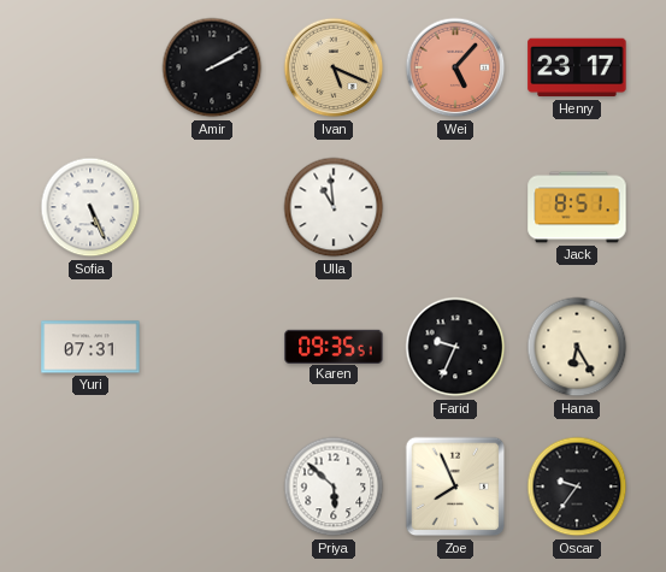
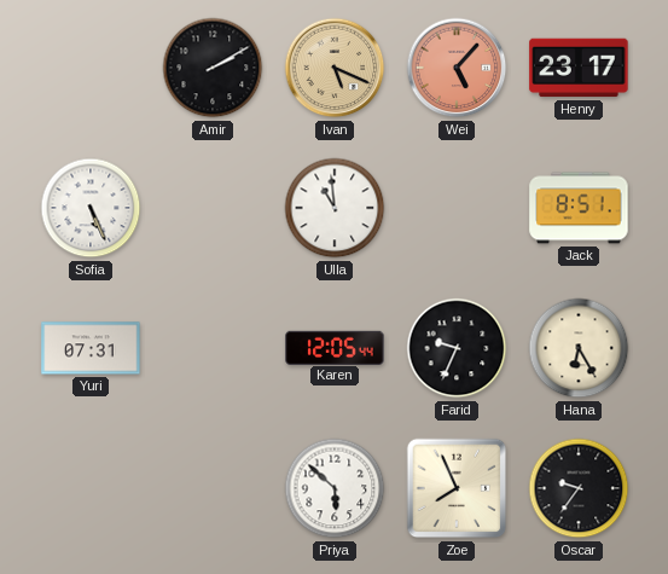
Karen: 09:35 -> 12:05 (335, 347)
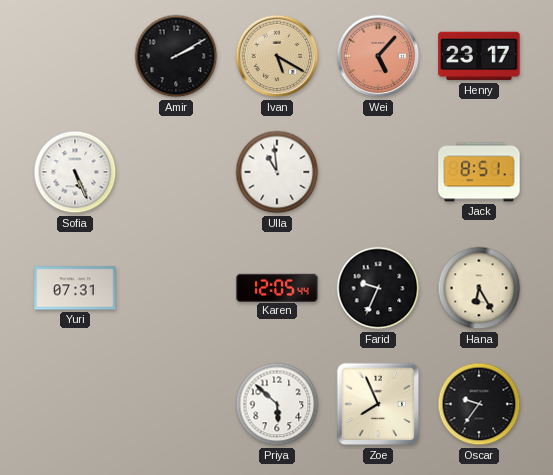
Ivan: 5:19 -> 5:20 (277, 56)
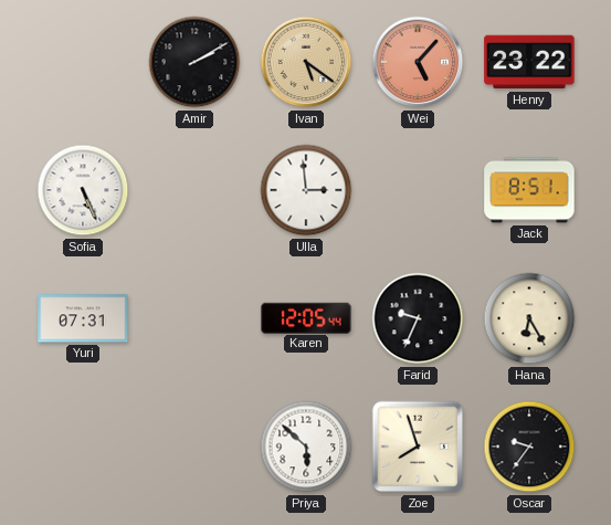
Ivan: 5:20 -> 5:21 (306, 62)
Henry: 23:17 -> 23:22 (529, 62)
Ulla: 10:59 -> 2:59 (306, 190)
Zoe: 7:56 -> 7:57 (418, 447)
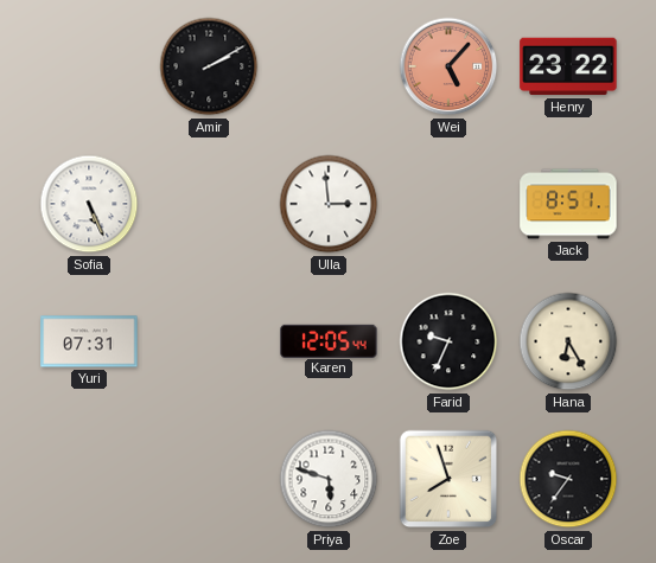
Ivan: 5:21 -> none (306, 62)
Priya: 5:52 -> 5:48 (329, 479)
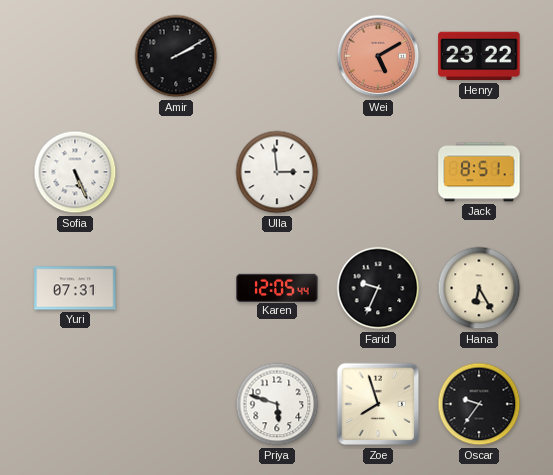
Wei: 5:07 -> 5:10 (378, 56)
